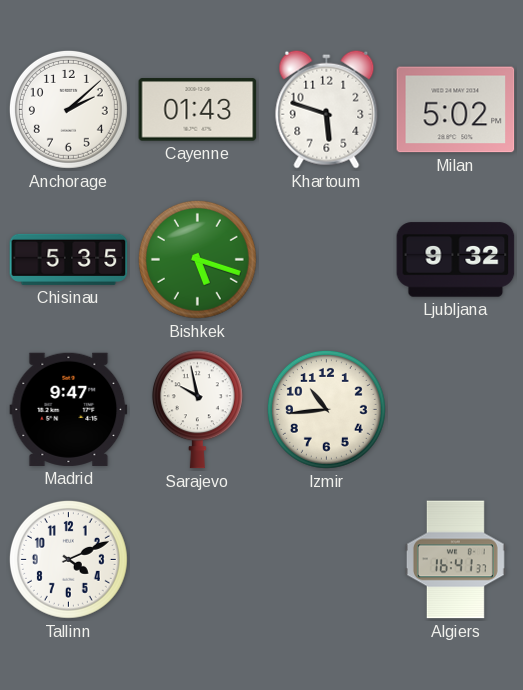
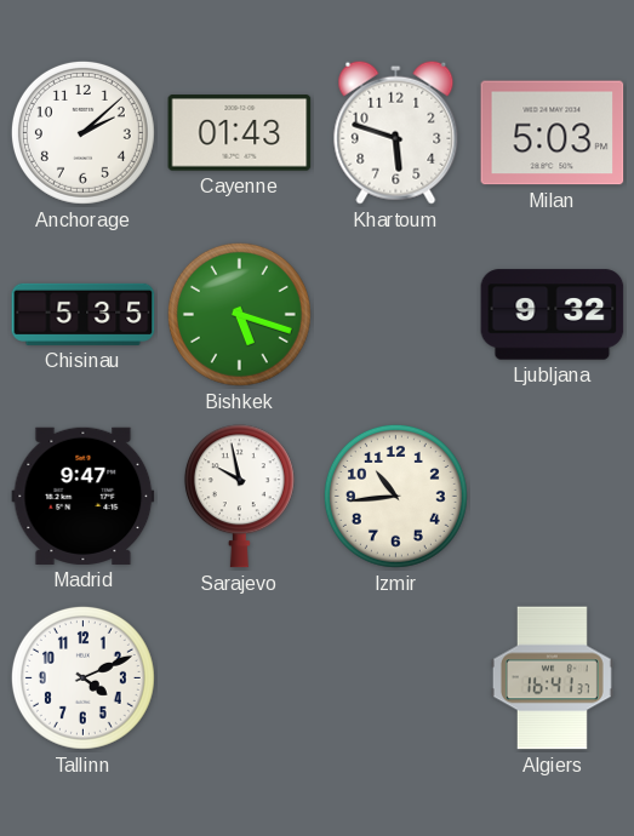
Milan: 5:02 -> 5:03 (553, 133)
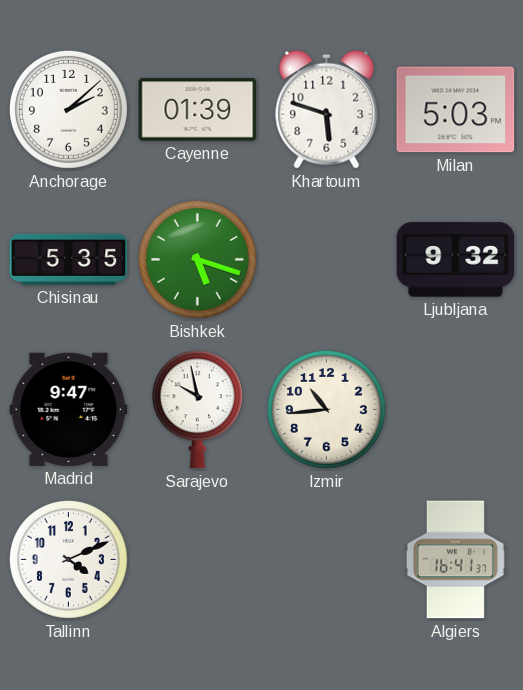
Cayenne: 01:43 -> 01:39 (198, 110)
